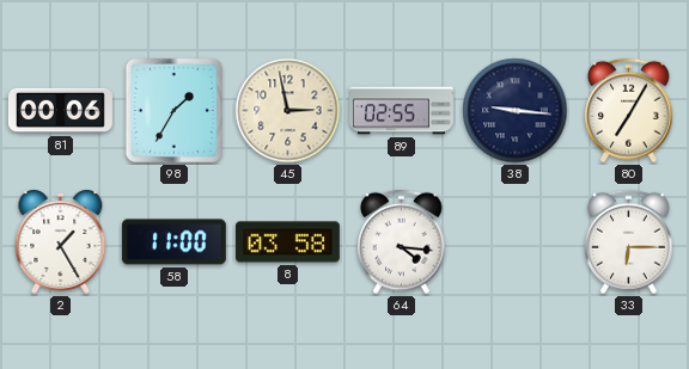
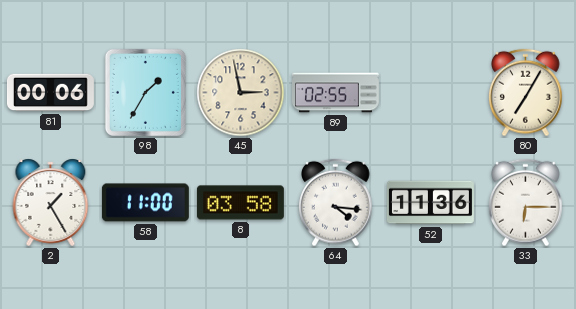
38: 9:16 -> none (516, 111)
52: none -> 11:36 (430, 203)
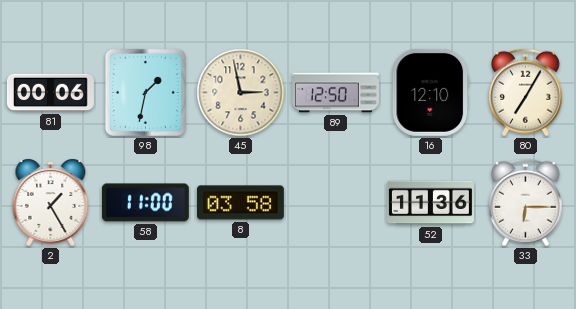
98: 1:35 -> 1:32 (145, 92)
89: 02:55 -> 12:50 (336, 93)
16: none -> 12:10 (430, 92)
64: 4:16 -> none (336, 203)
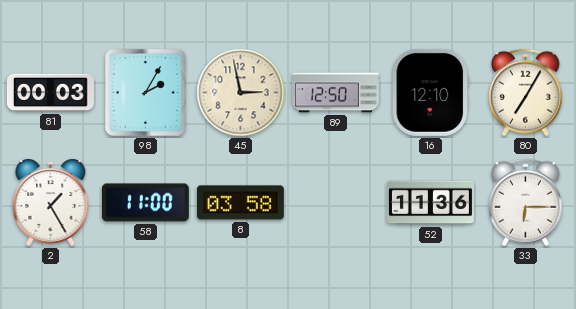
81: 00:06 -> 00:03 (50, 93)
98: 1:32 -> 2:05 (145, 92)
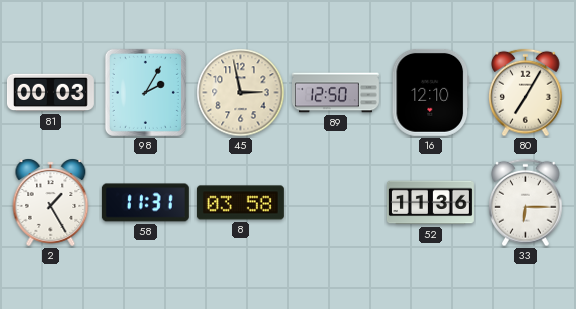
58: 11:00 -> 11:31 (145, 203)
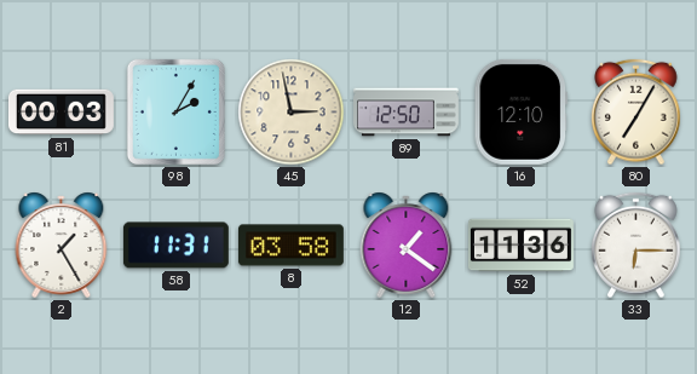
12: none -> 1:21 (407, 244)
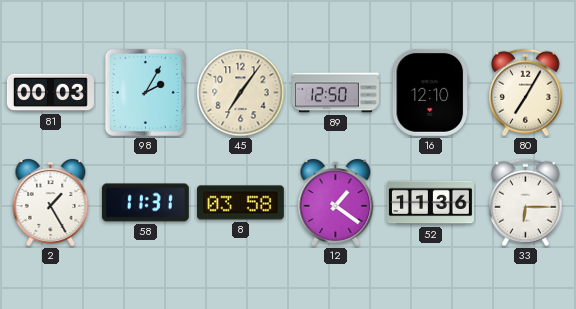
45: 2:58 -> 7:06 (241, 93)
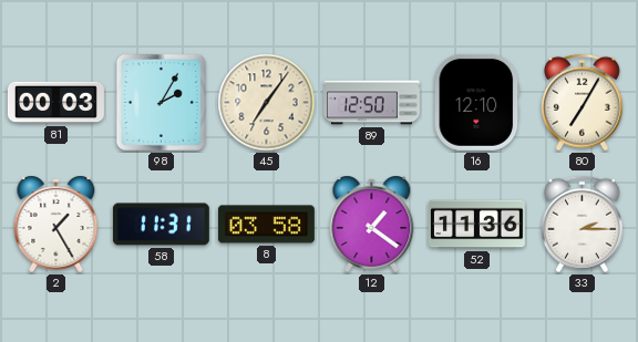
33: 6:15 -> 2:15 (583, 225)
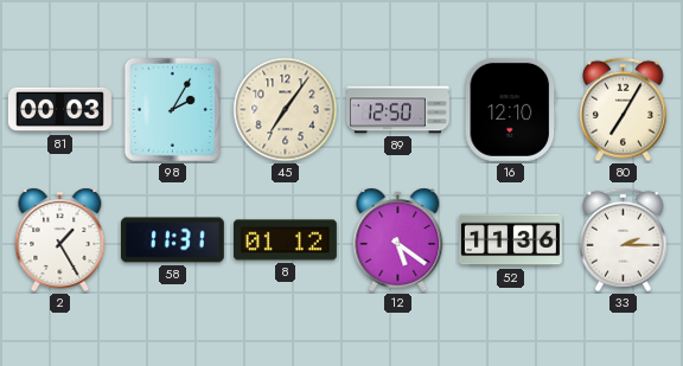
8: 03:58 -> 01:12 (285, 240)
12: 1:21 -> 5:21 (398, 239)
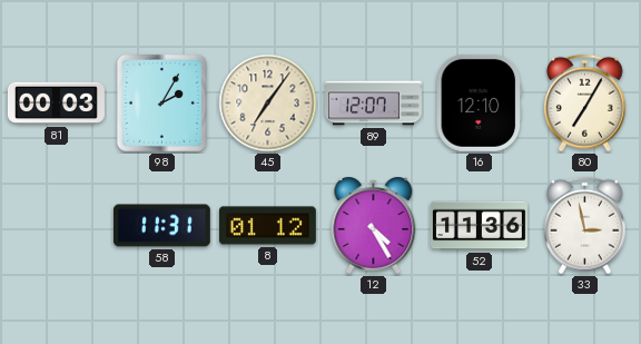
89: 12:50 -> 12:07 (374, 104)
2: 1:25 -> none (60, 239)
12: 5:21 -> 4:25 (374, 225)
33: 2:15 -> 2:58 (585, 226)
